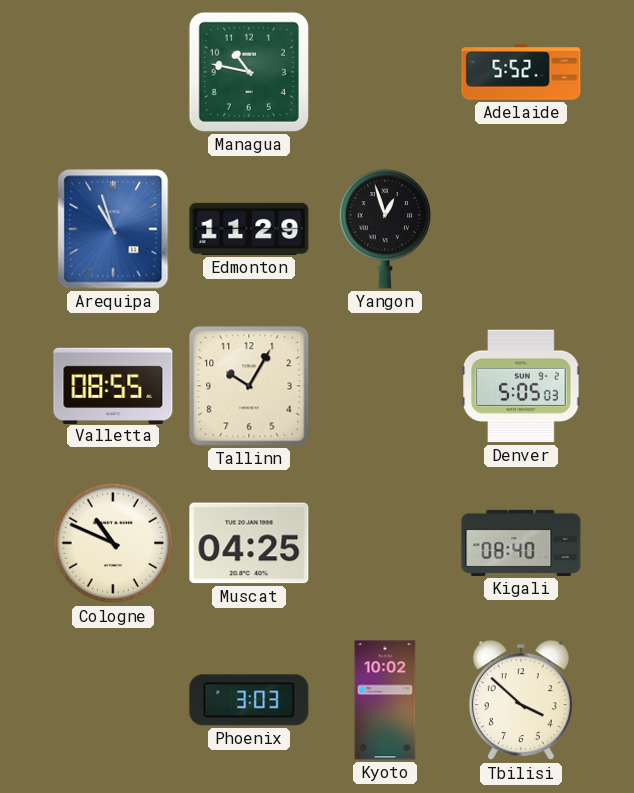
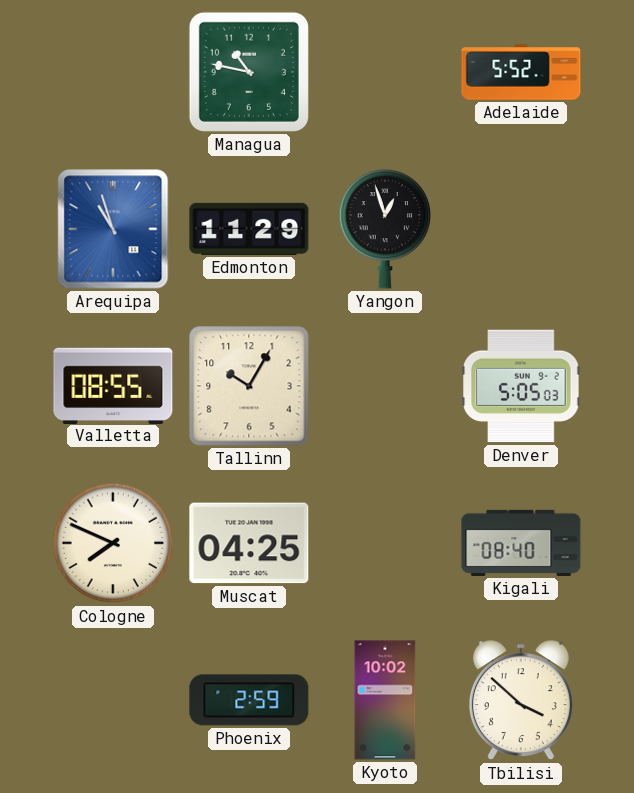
Cologne: 10:49 -> 7:49 (113, 543)
Phoenix: 3:03 -> 2:59 (249, 700)
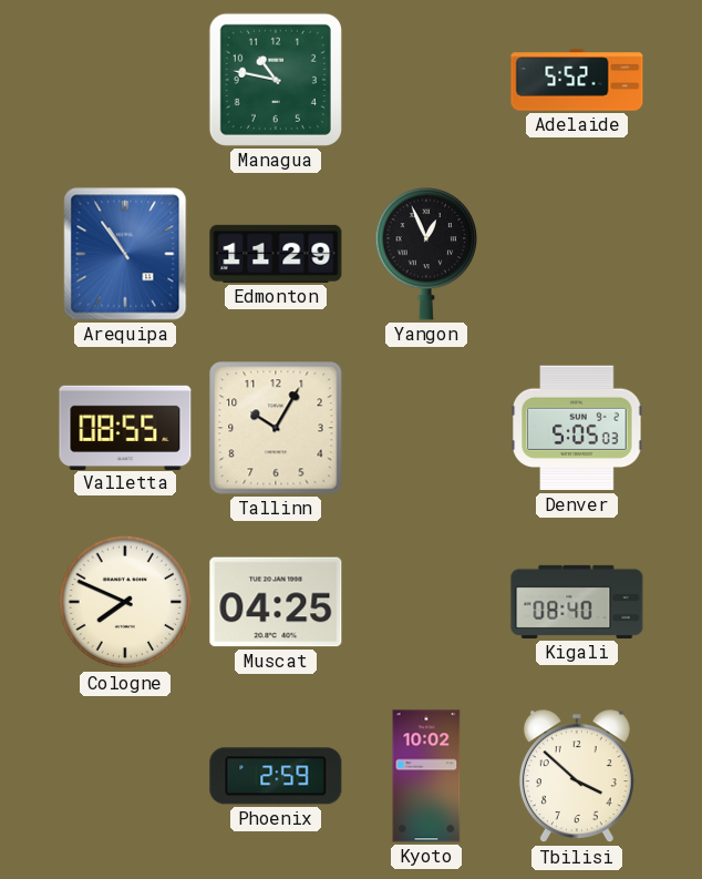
Arequipa: 10:57 -> 10:54 (125, 254)
Yangon: 12:57 -> 12:56 (426, 255)
